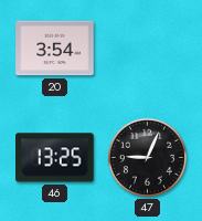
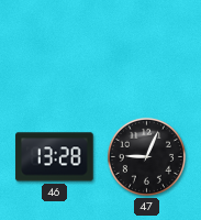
20: 3:54 -> none (55, 49)
46: 13:25 -> 13:28 (55, 157)
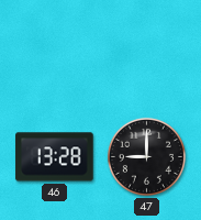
47: 9:04 -> 9:00 (146, 156)
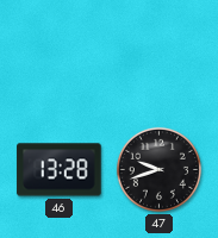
47: 9:00 -> 9:42 (158, 169)
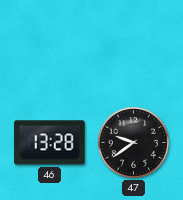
47: 9:42 -> 9:39 (133, 142)
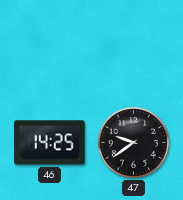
46: 13:28 -> 14:25 (50, 143)
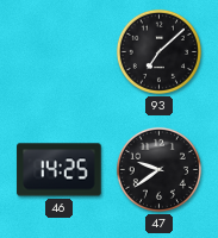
93: none -> 7:08 (158, 51)
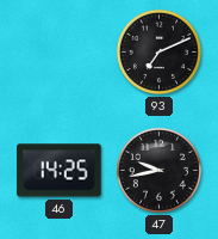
93: 7:08 -> 7:11 (158, 51)
47: 9:39 -> 9:43 (158, 170)
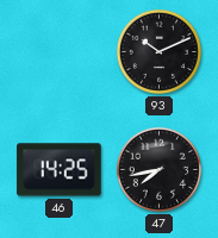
93: 7:11 -> 10:11 (158, 51)
47: 9:43 -> 7:43 (158, 169)
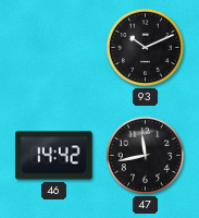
46: 14:25 -> 14:42 (54, 156)
47: 7:43 -> 11:43 (145, 155)
